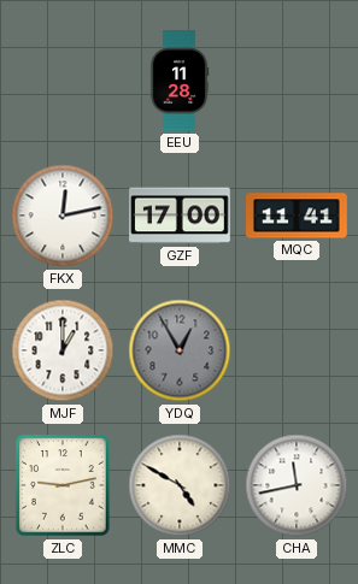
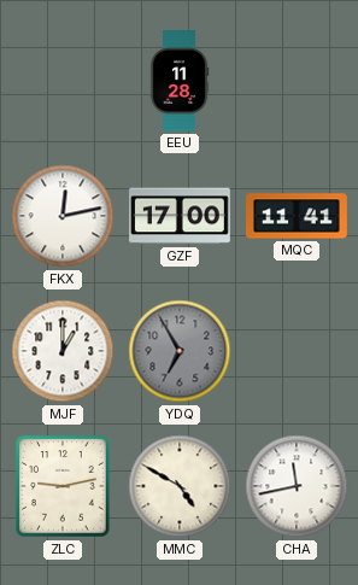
YDQ: 12:55 -> 6:55 (180, 351)
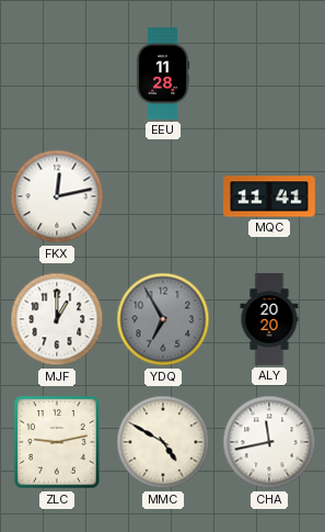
GZF: 17:00 -> none (180, 216)
ALY: none -> 20:20 (269, 319)
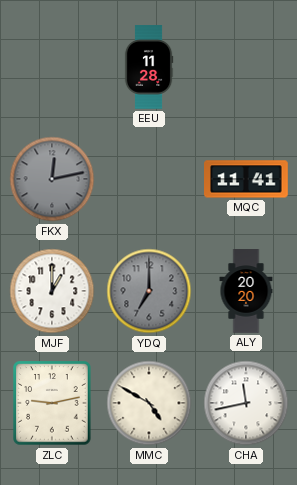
FKX dial: white -> grey (52, 179)
YDQ: 6:55 -> 7:00 (149, 291)
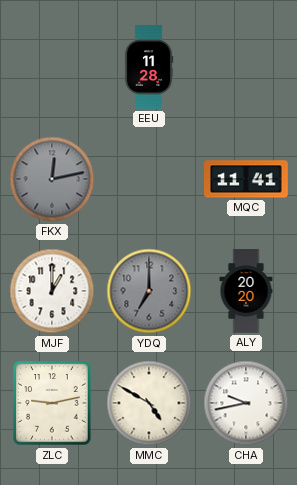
CHA: 11:43 -> 9:43 (246, 403)
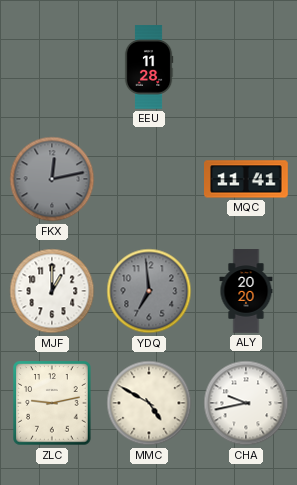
YDQ: 7:00 -> 6:59 (149, 291)
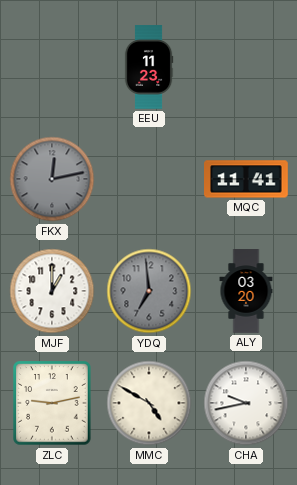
EEU: 11:28 -> 11:23 (149, 67)
ALY: 20:20 -> 03:20 (246, 291)
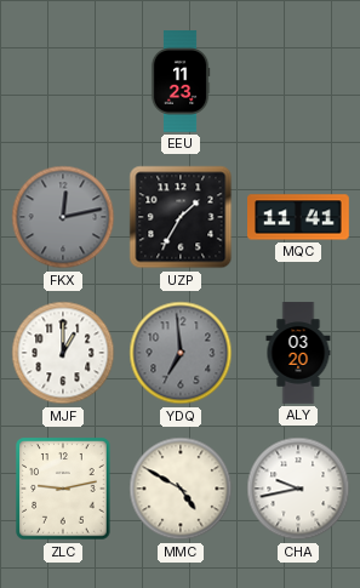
UZP: none -> 1:35 (181, 217)
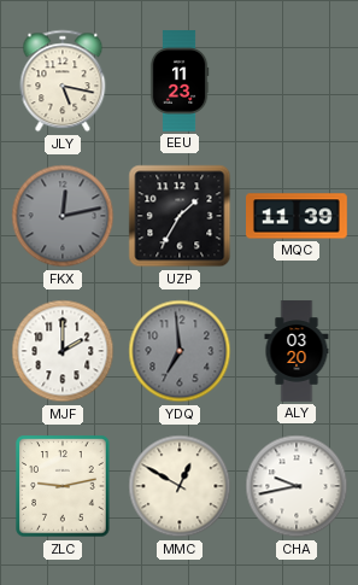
JLY: none -> 5:17 (63, 81)
MQC: 11:41 -> 11:39 (297, 216)
MJF: 1:00 -> 2:00 (63, 351)
MMC: 4:50 -> 12:50 (180, 486)
